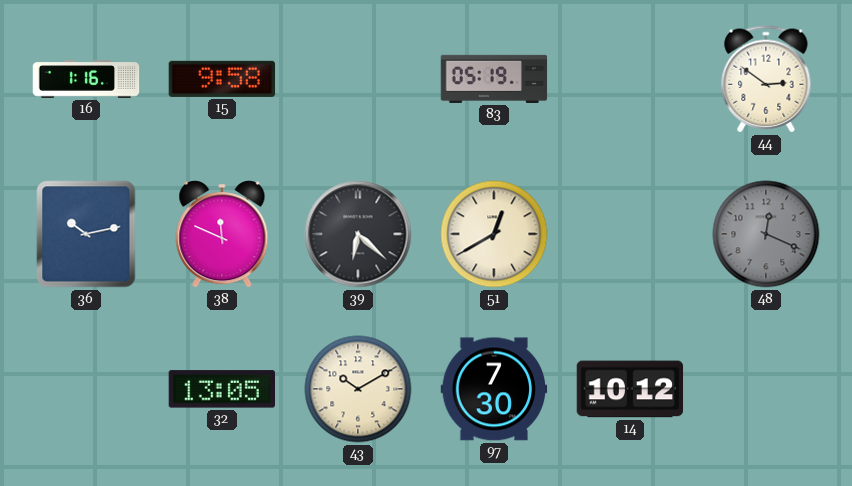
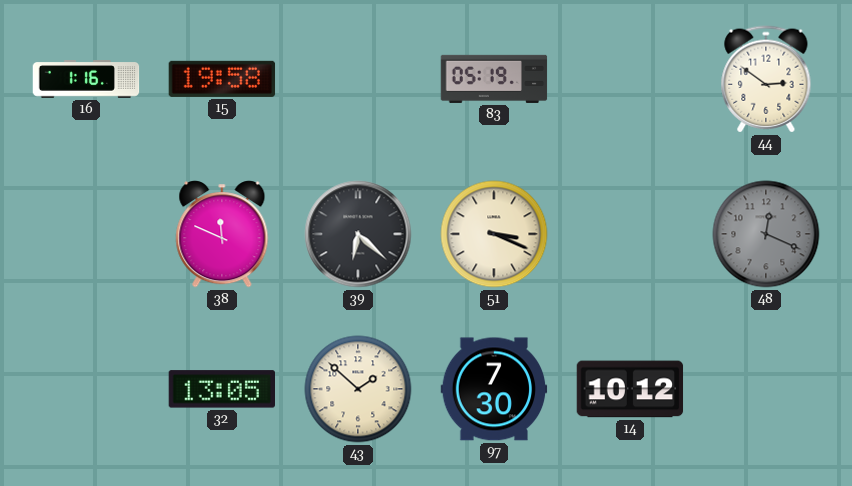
15: 9:58 -> 19:58 (222, 79)
36: 10:13 -> none (86, 234)
51: 12:40 -> 3:19 (494, 234)
43: 10:10 -> 1:52 (358, 389)
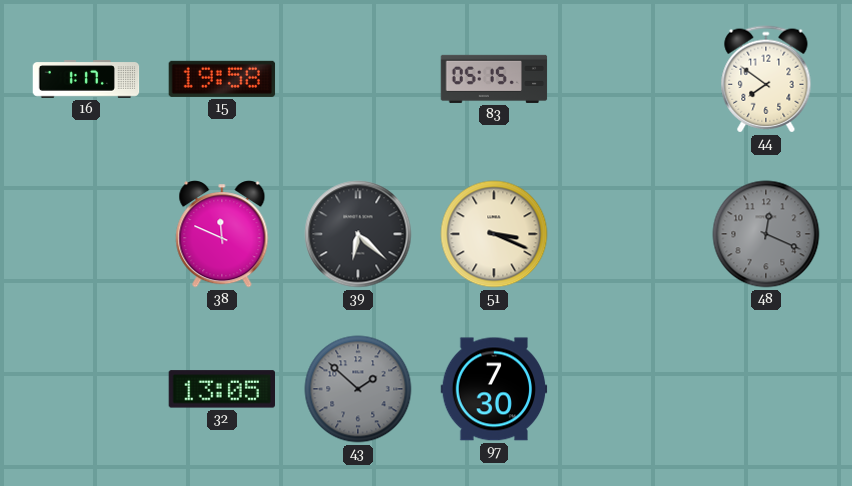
16: 1:16 -> 1:17 (86, 79)
83: 05:19 -> 05:15 (494, 79)
44: 2:51 -> 7:51 (766, 79)
43 dial: cream -> grey (358, 389)
14: 10:12 -> none (630, 389)
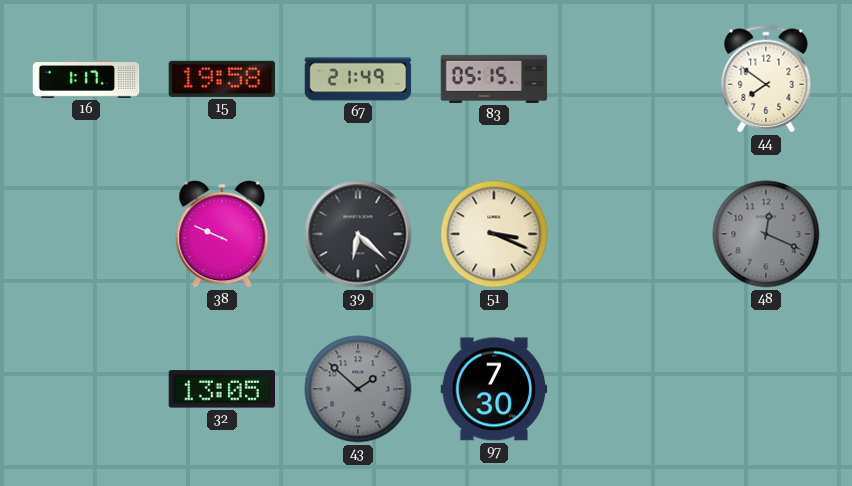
67: none -> 21:49 (358, 79)
38: 11:49 -> 9:49 (222, 234)
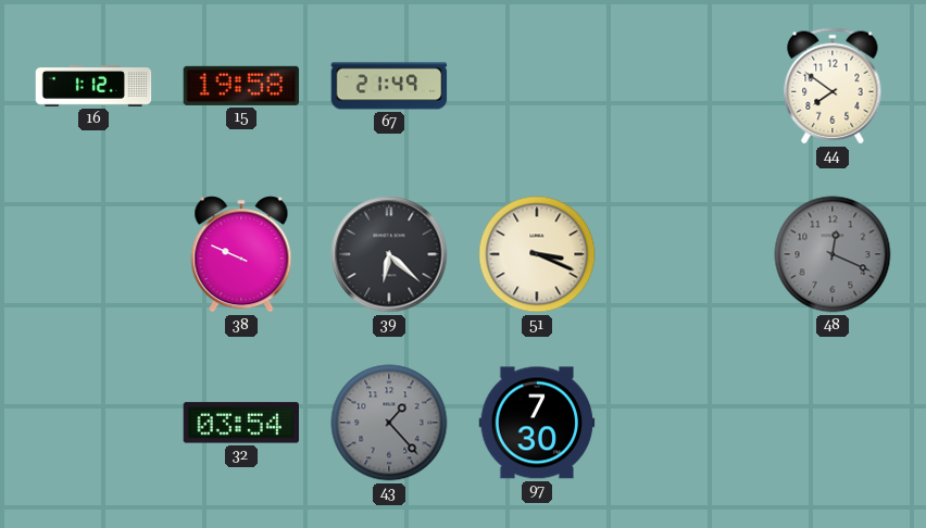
16: 1:17 -> 1:12 (93, 86)
83: 05:15 -> none (494, 79)
32: 13:05 -> 03:54 (240, 423)
43: 1:52 -> 1:23 (389, 423)
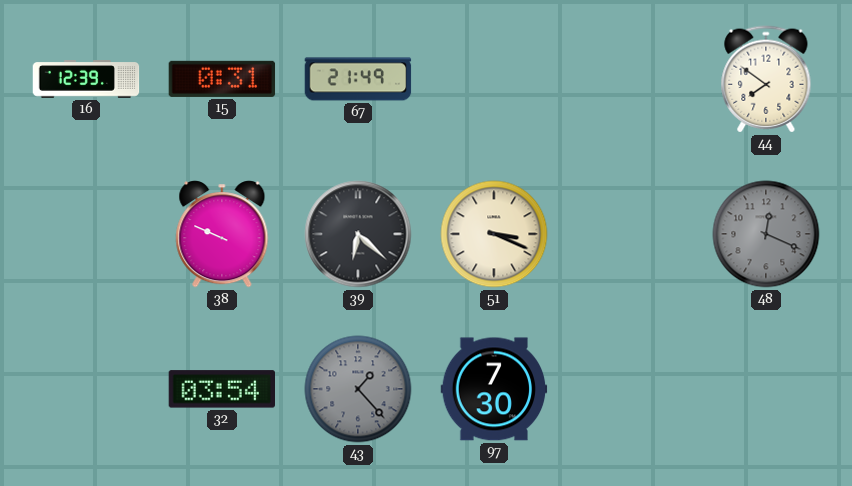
16: 1:12 -> 12:39 (86, 79)
15: 19:58 -> 0:31 (222, 79)
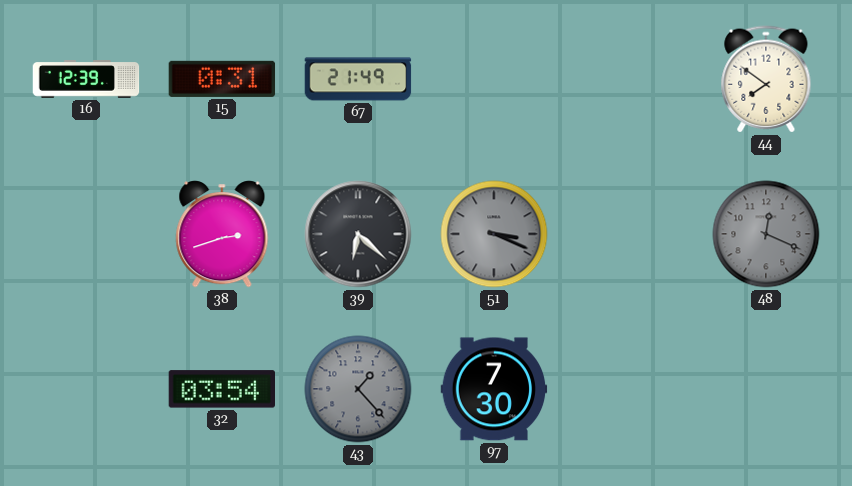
38: 9:49 -> 2:42 (222, 234)
51 dial: cream -> grey (494, 234)
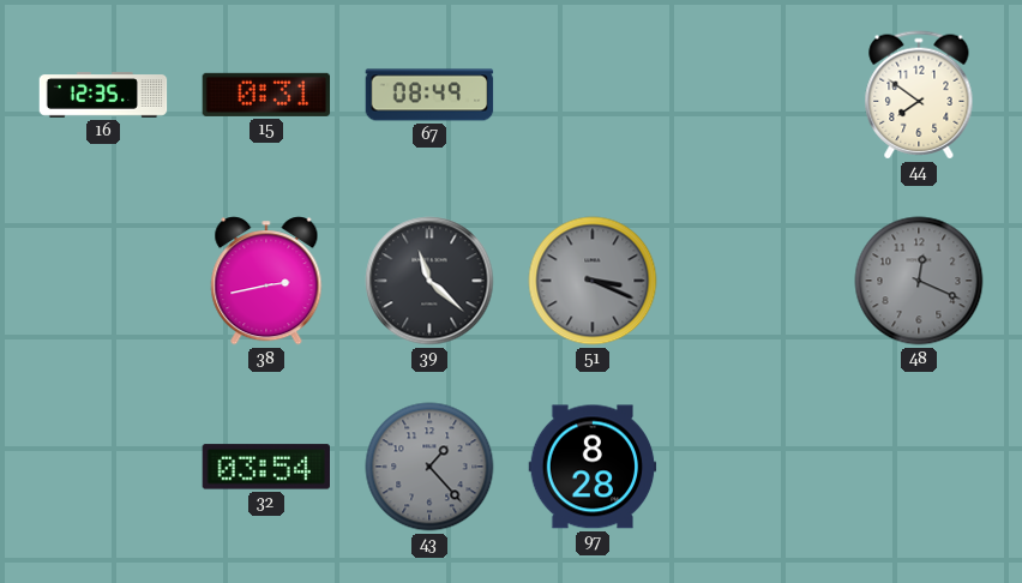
16: 12:39 -> 12:35 (103, 95)
67: 21:49 -> 08:49 (429, 95)
38: 2:42 -> 2:43 (266, 281)
39: 6:22 -> 11:22 (429, 281)
97: 7:30 -> 8:28 (593, 467)
